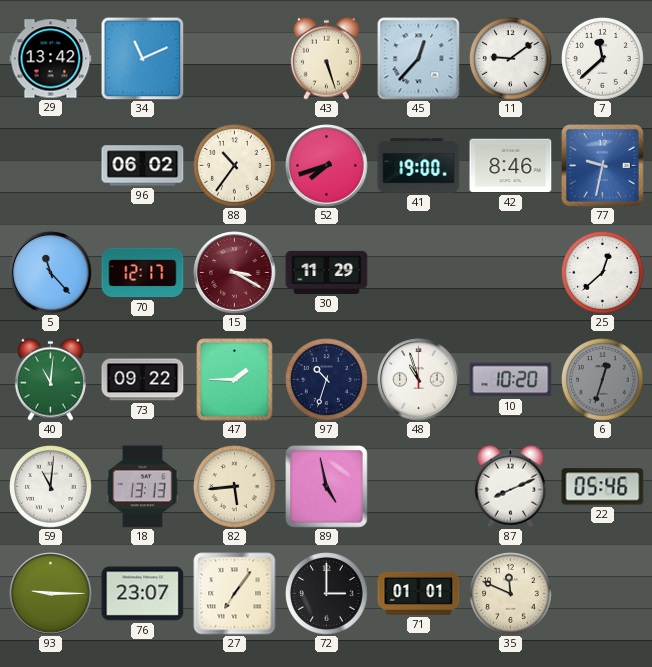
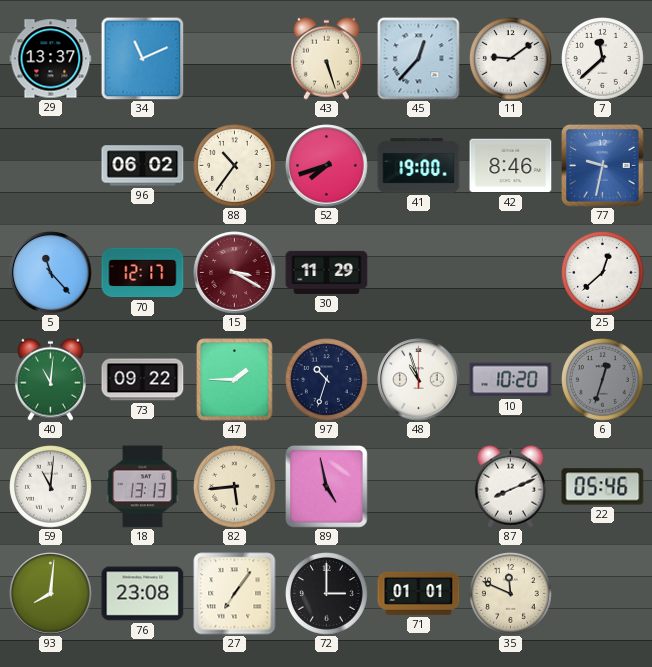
29: 13:42 -> 13:37 (51, 59)
93: 9:15 -> 8:01 (51, 594)
76: 23:07 -> 23:08 (143, 594)
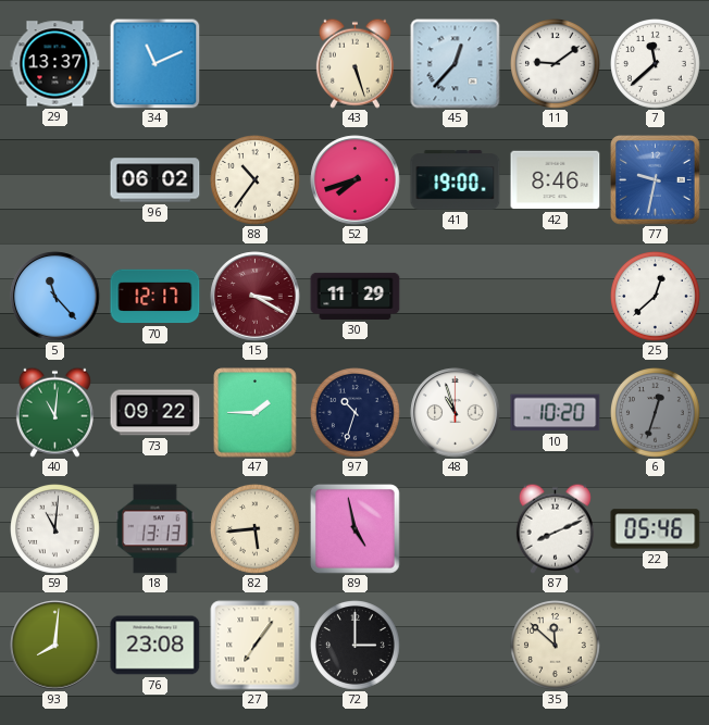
71: 01:01 -> none (419, 593)
35: 11:49 -> 11:52 (556, 646)
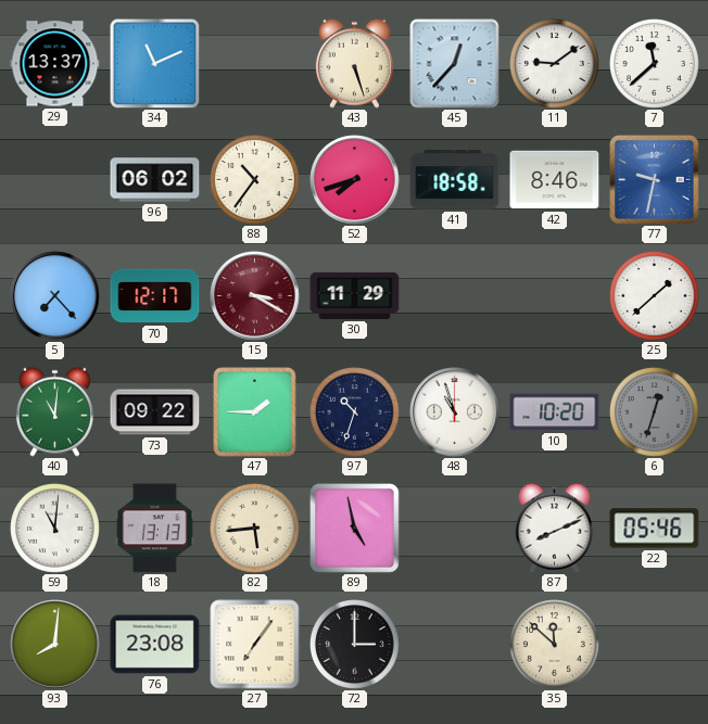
41: 19:00 -> 18:58 (455, 180)
5: 11:23 -> 7:23 (55, 296)
25: 12:38 -> 1:38 (655, 296)
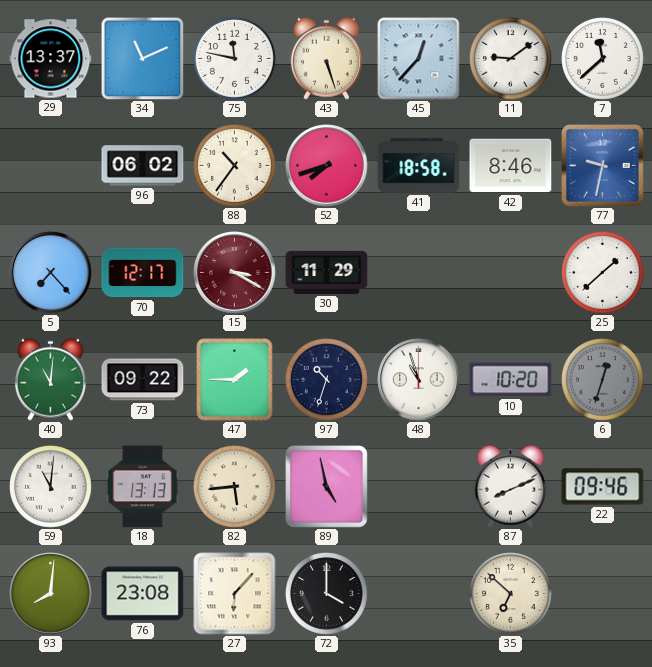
75: none -> 11:47 (235, 59)
22: 05:46 -> 09:46 (603, 487)
27: 7:06 -> 6:07 (235, 594)
72: 3:00 -> 4:00 (327, 594)
35: 11:52 -> 6:52 (511, 594)
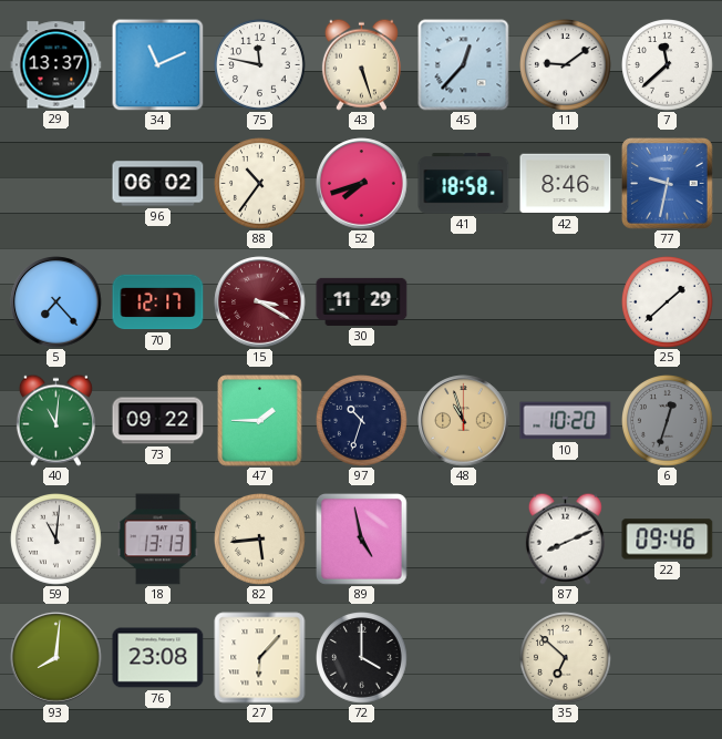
48 dial: white -> champagne (464, 421)
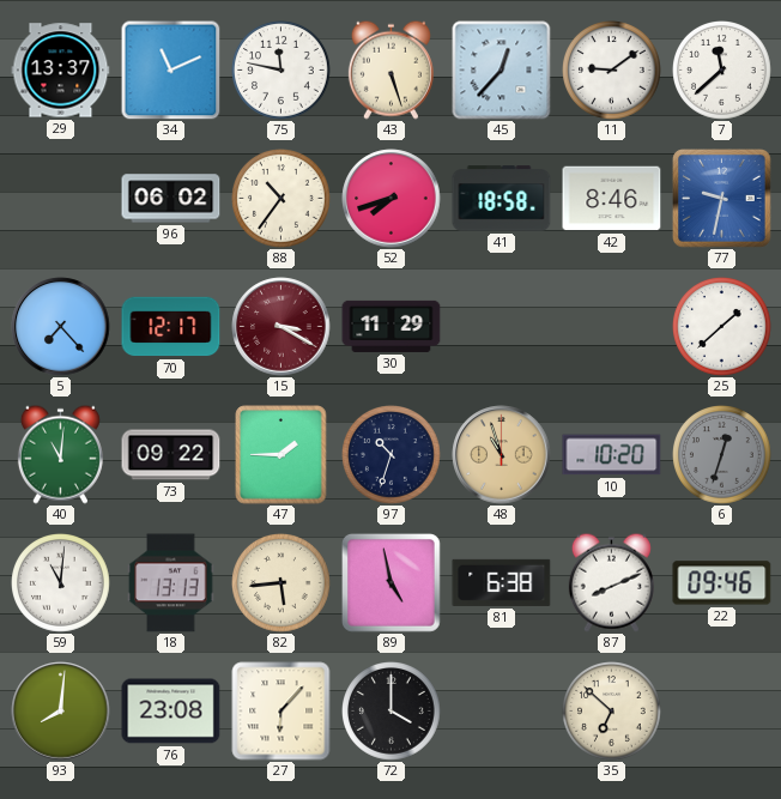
81: none -> 6:38 (502, 582)
